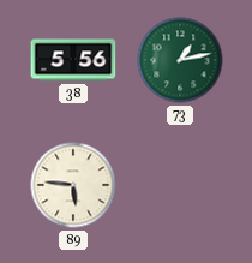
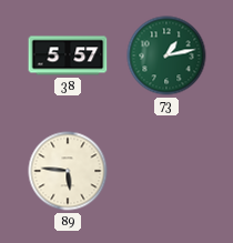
38: 5:56 -> 5:57 (68, 55)
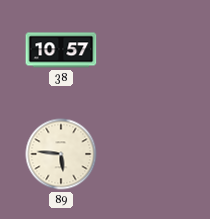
38: 5:57 -> 10:57 (61, 50)
73: 1:13 -> none (166, 55)
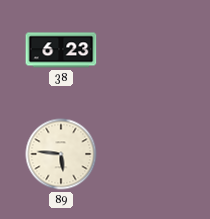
38: 10:57 -> 6:23 (61, 50)
